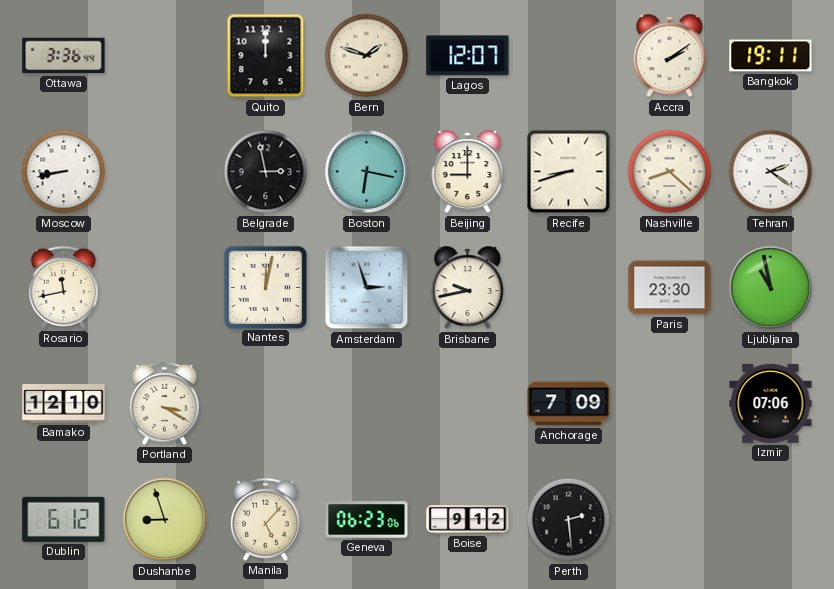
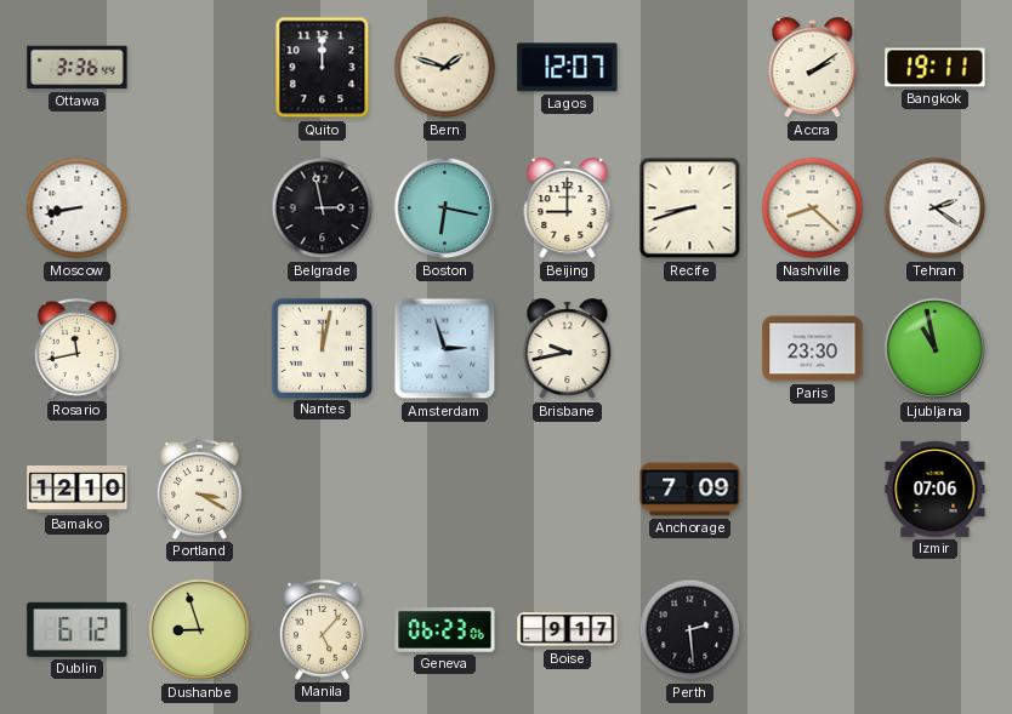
Boise: 9:12 -> 9:17 (568, 630)
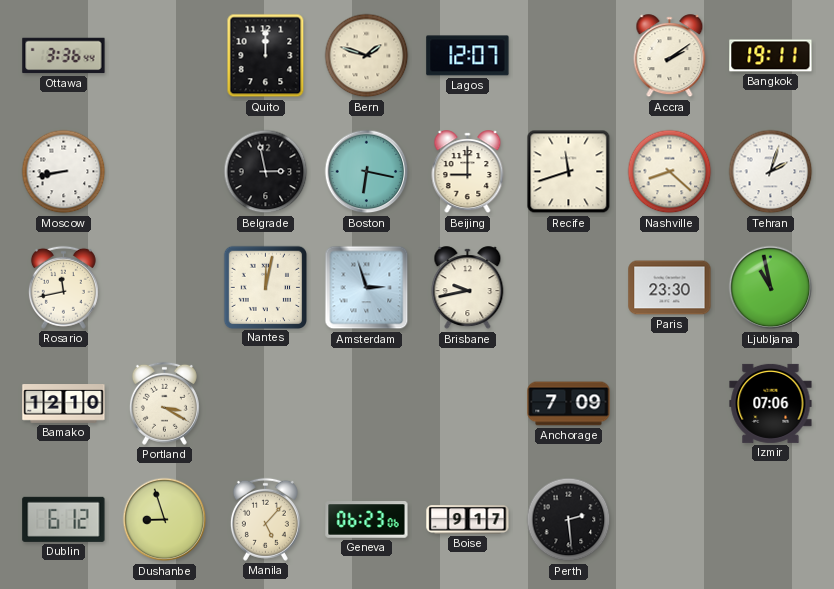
Recife: 8:42 -> 11:42 (569, 172)
Tehran: 2:21 -> 2:03 (771, 172)
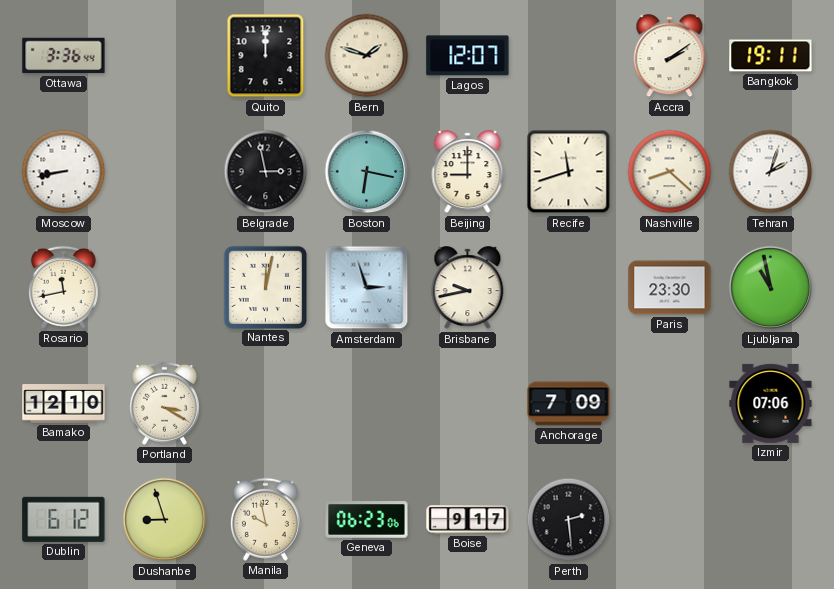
Manila: 5:07 -> 9:58 (265, 519)
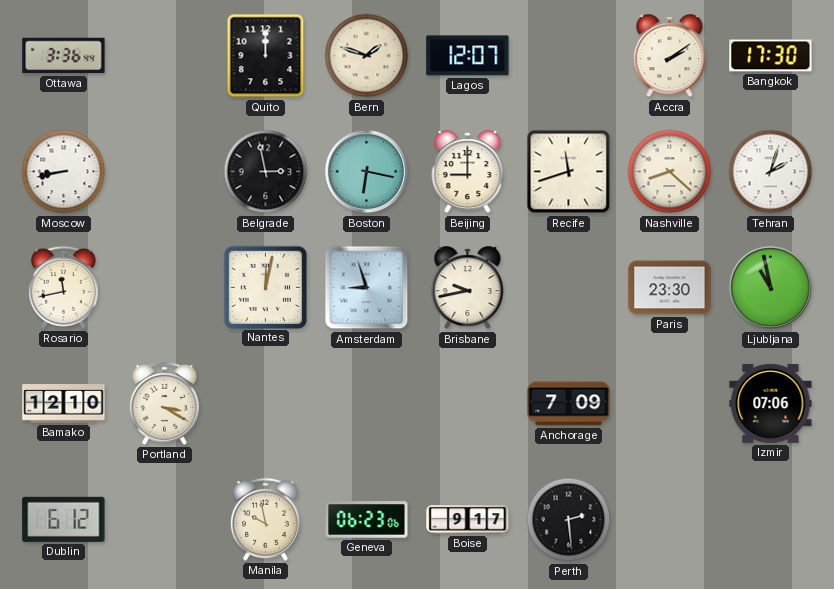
Bangkok: 19:11 -> 17:30 (771, 56)
Amsterdam: 2:57 -> 8:57 (367, 288)
Dushanbe: 8:57 -> none (165, 520)
